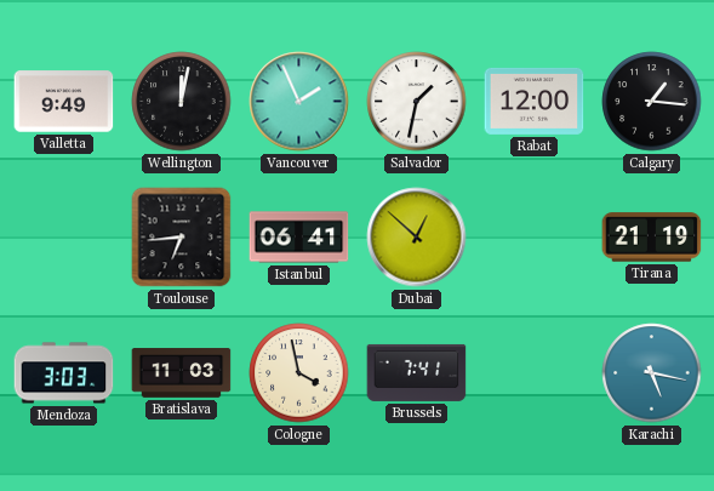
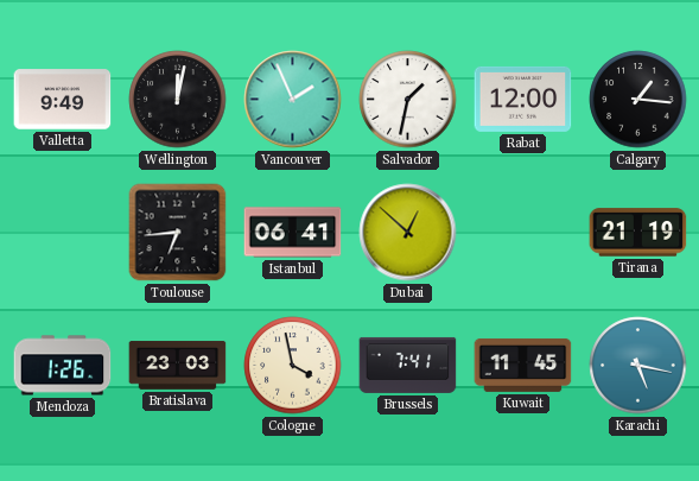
Mendoza: 3:03 -> 1:26 (63, 366)
Bratislava: 11:03 -> 23:03 (178, 366)
Kuwait: none -> 11:45 (523, 365)
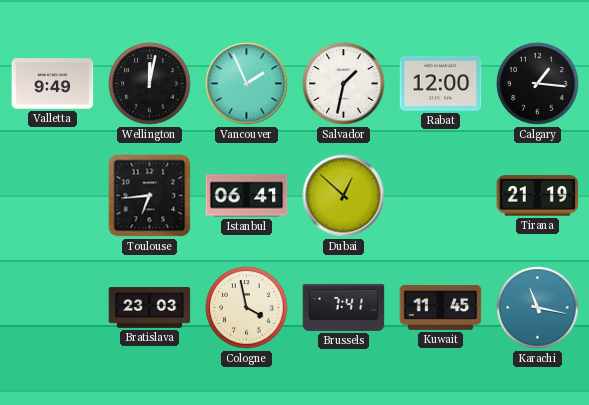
Mendoza: 1:26 -> none (63, 366)
Karachi: 5:17 -> 11:17 (538, 308)
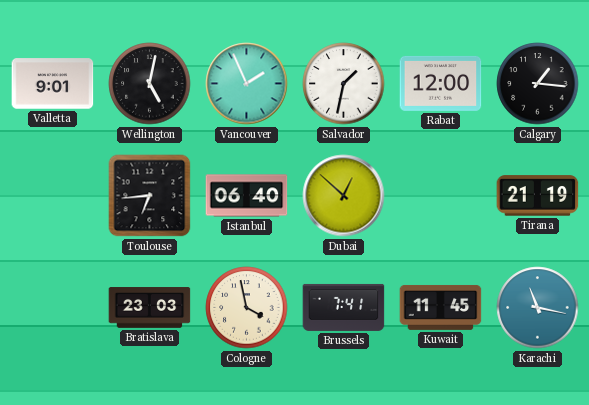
Valletta: 9:49 -> 9:01 (53, 84)
Wellington: 12:02 -> 5:02 (150, 84)
Istanbul: 06:41 -> 06:40 (247, 196)
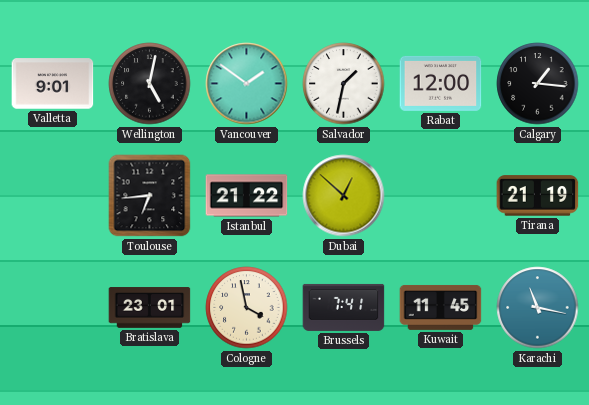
Vancouver: 1:56 -> 1:51 (247, 84)
Istanbul: 06:40 -> 21:22 (247, 196)
Bratislava: 23:03 -> 23:01 (150, 308)
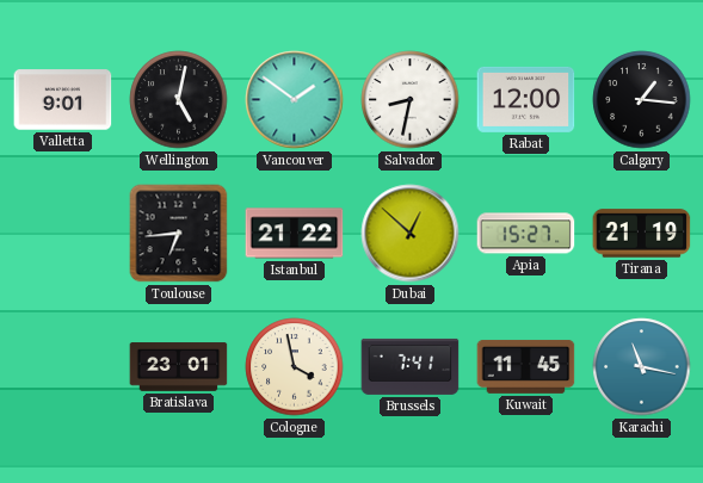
Salvador: 1:32 -> 8:32 (411, 100)
Apia: none -> 15:27 (526, 234)
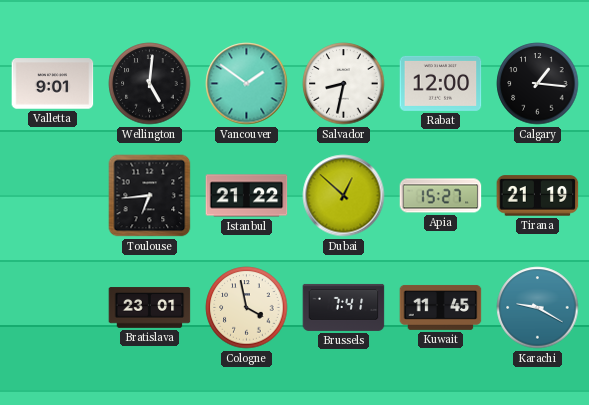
Wellington: 5:02 -> 5:01 (150, 84)
Karachi: 11:17 -> 9:20 (538, 308)
